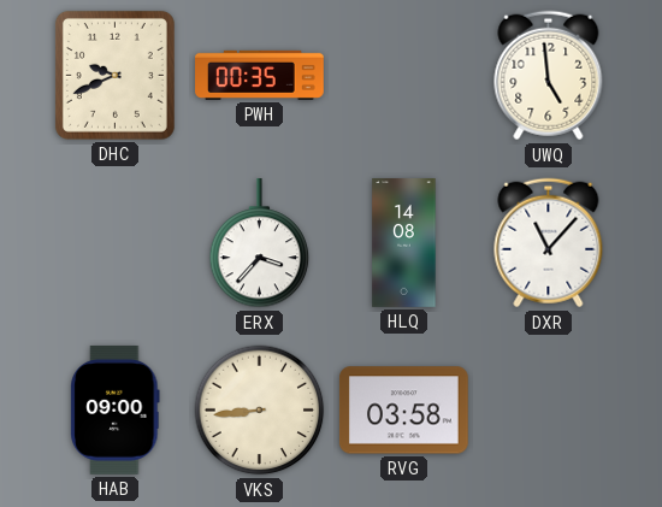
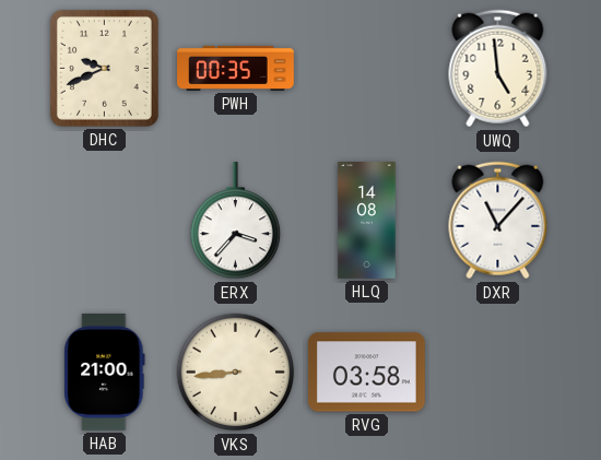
HAB: 09:00 -> 21:00 (105, 373)
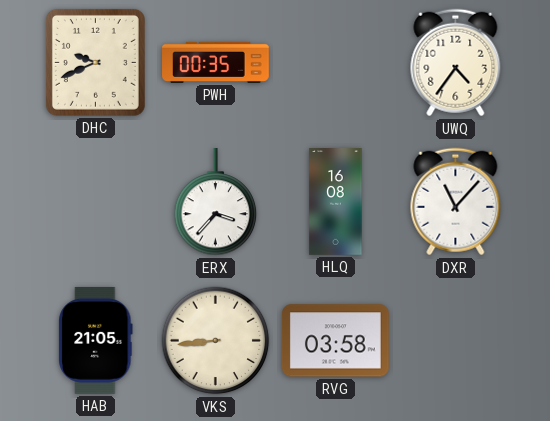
UWQ: 4:59 -> 4:36 (456, 63)
HLQ: 14:08 -> 16:08 (336, 202)
HAB: 21:00 -> 21:05 (96, 341)
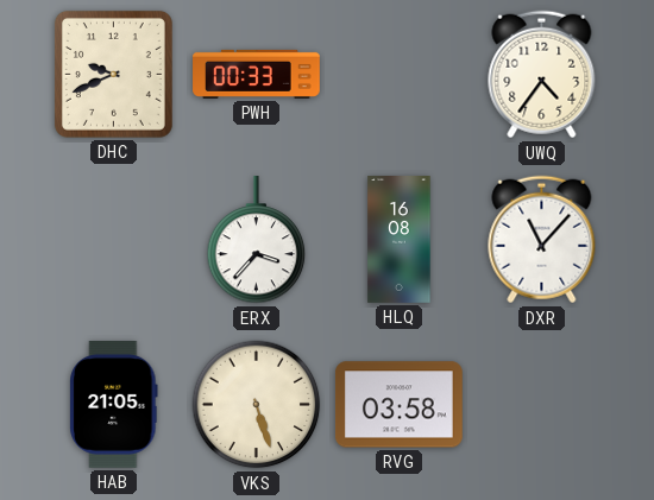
PWH: 00:35 -> 00:33 (257, 74)
VKS: 8:44 -> 5:27 (257, 405)
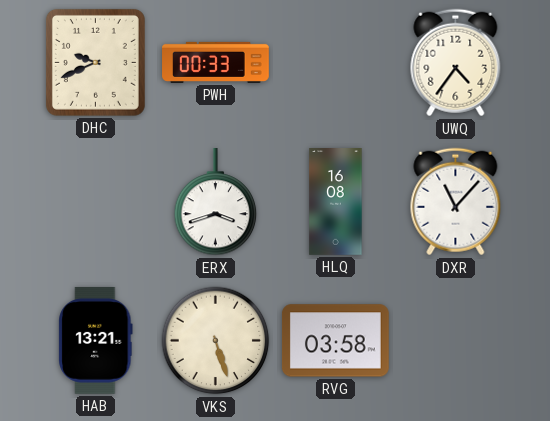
ERX: 3:37 -> 3:42 (216, 203)
HAB: 21:05 -> 13:21 (96, 341)
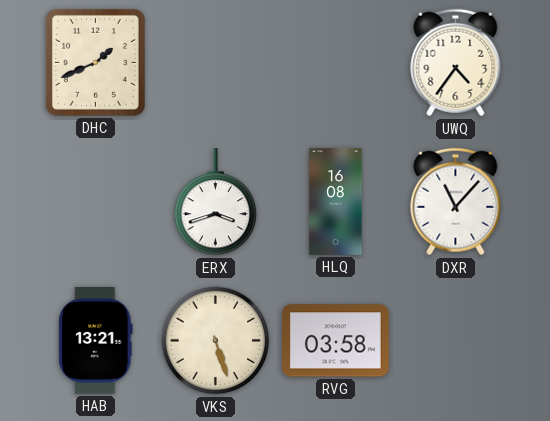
DHC: 9:41 -> 1:41 (95, 62)
PWH: 00:33 -> none (216, 62)
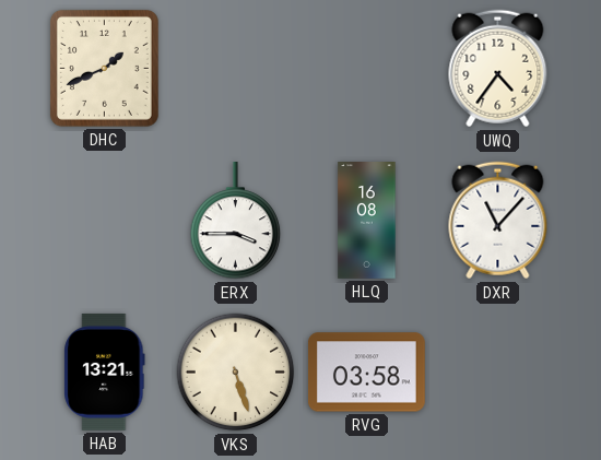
ERX: 3:42 -> 3:45 (236, 222)
